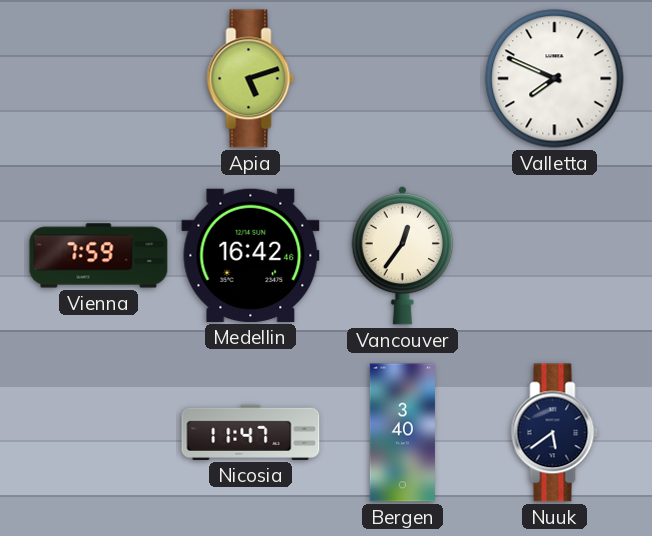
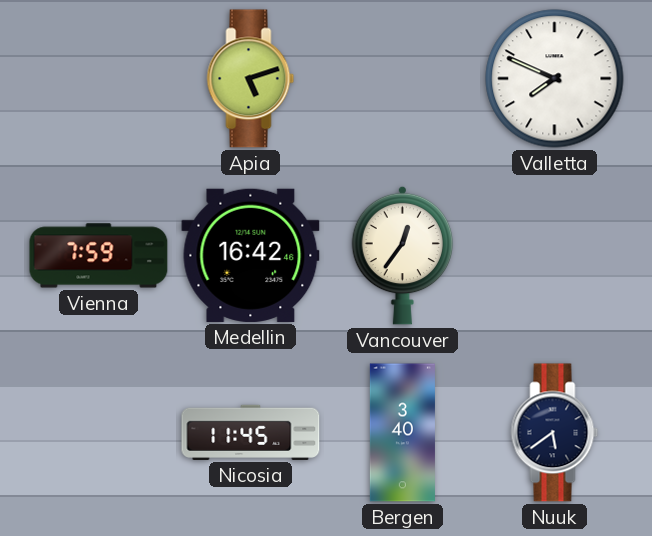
Nicosia: 11:47 -> 11:45 (251, 432)
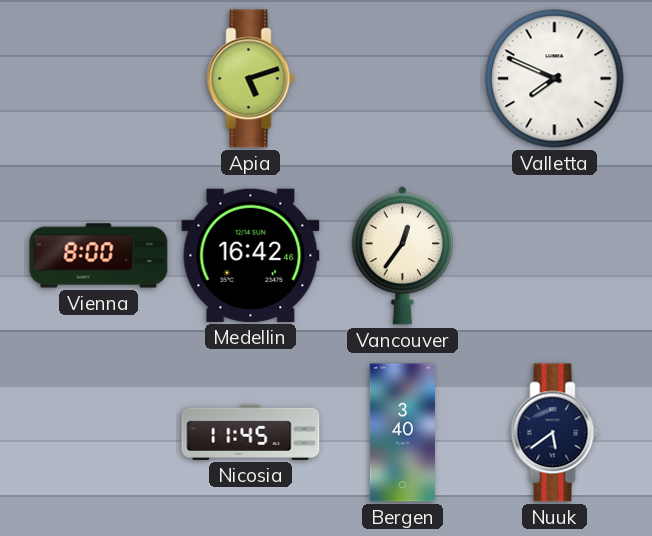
Vienna: 7:59 -> 8:00 (99, 256)
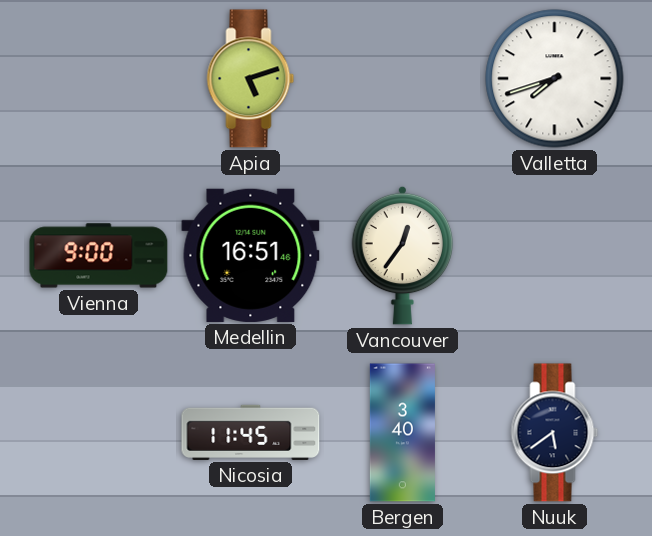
Valletta: 7:49 -> 7:42 (555, 79)
Vienna: 8:00 -> 9:00 (99, 256)
Medellin: 16:42 -> 16:51 (251, 255)
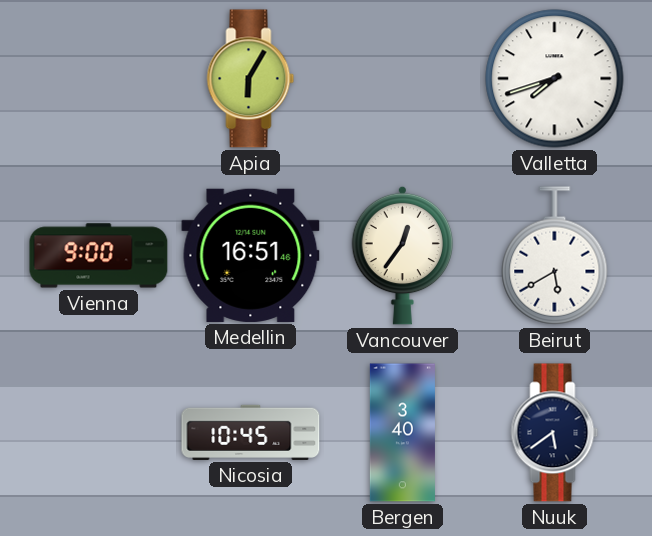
Apia: 5:12 -> 6:05 (251, 79)
Beirut: none -> 5:40 (555, 256)
Nicosia: 11:45 -> 10:45 (251, 432)
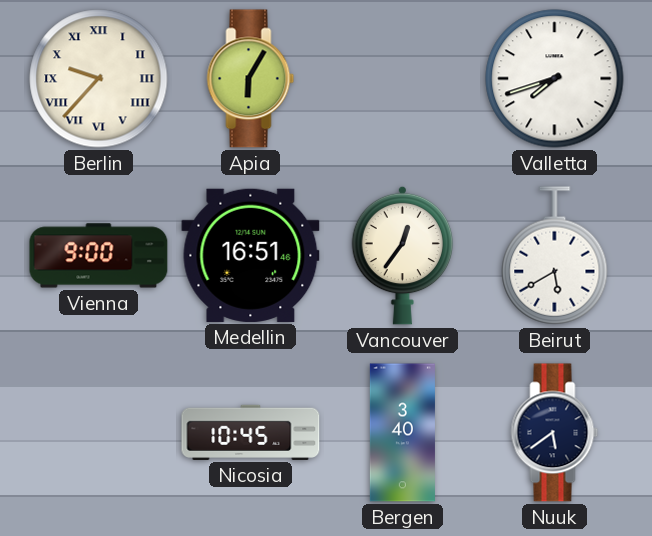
Berlin: none -> 9:37 (99, 79)
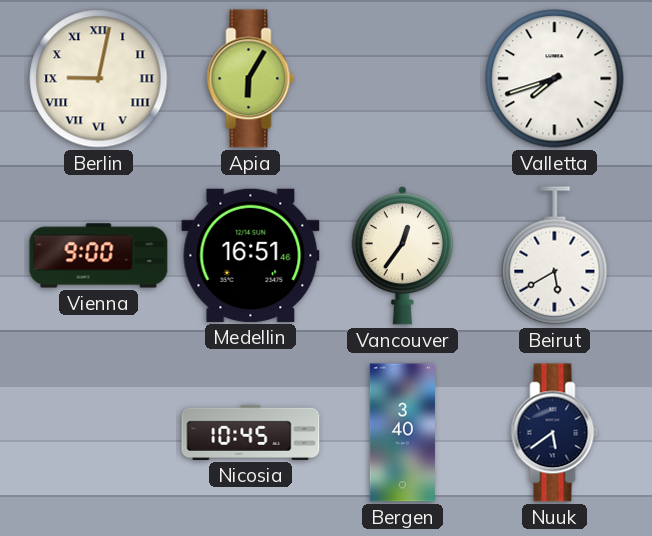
Berlin: 9:37 -> 9:02 (99, 79)
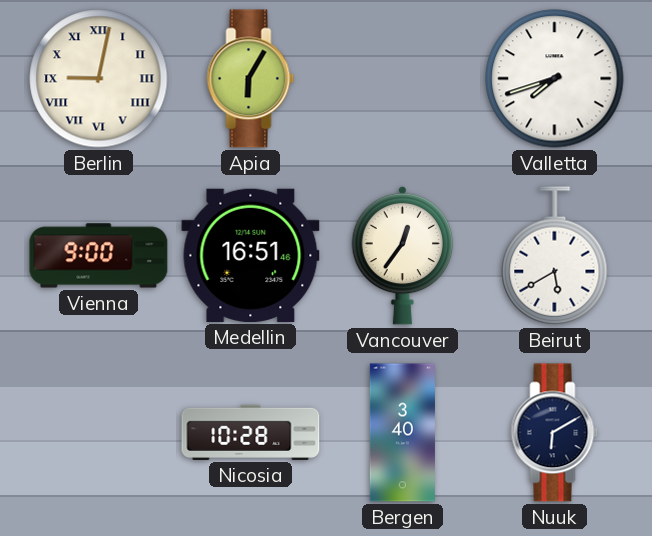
Nicosia: 10:45 -> 10:28 (251, 432)
Nuuk: 5:39 -> 6:10 (555, 433)
